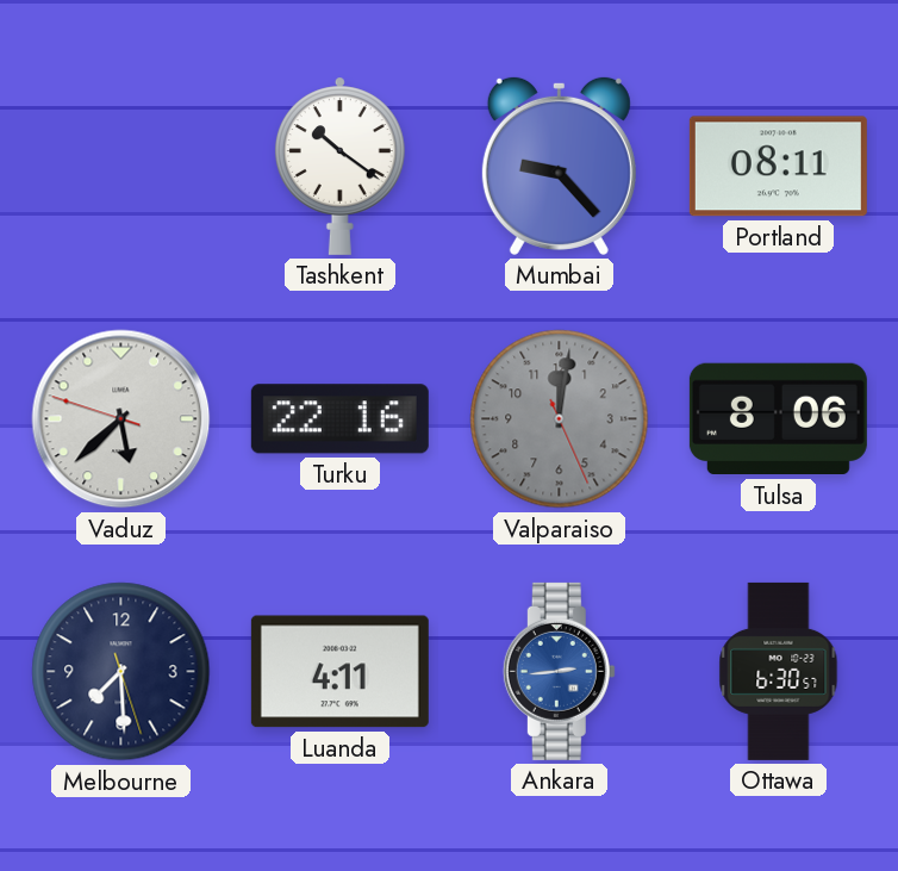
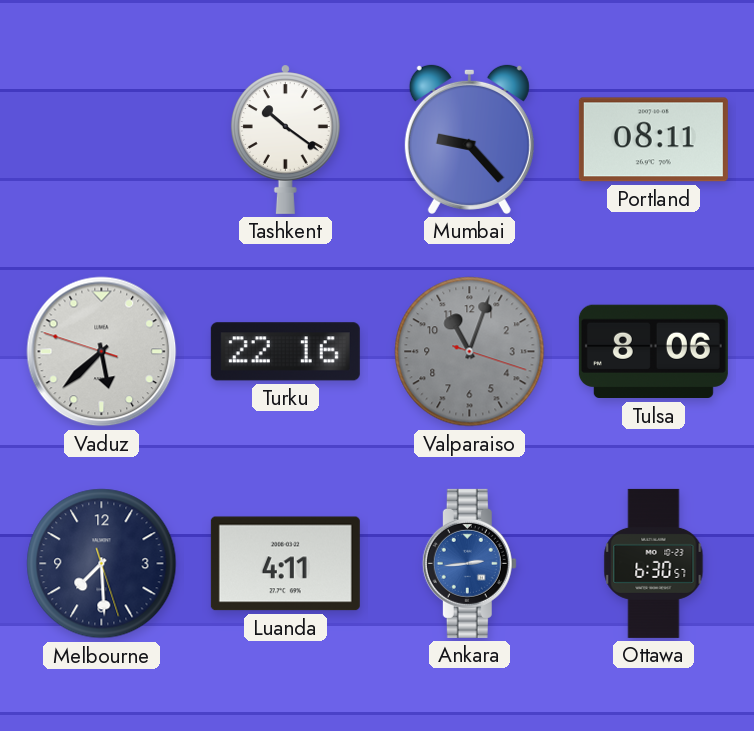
Valparaiso: 12:01 -> 11:03 (470, 352)
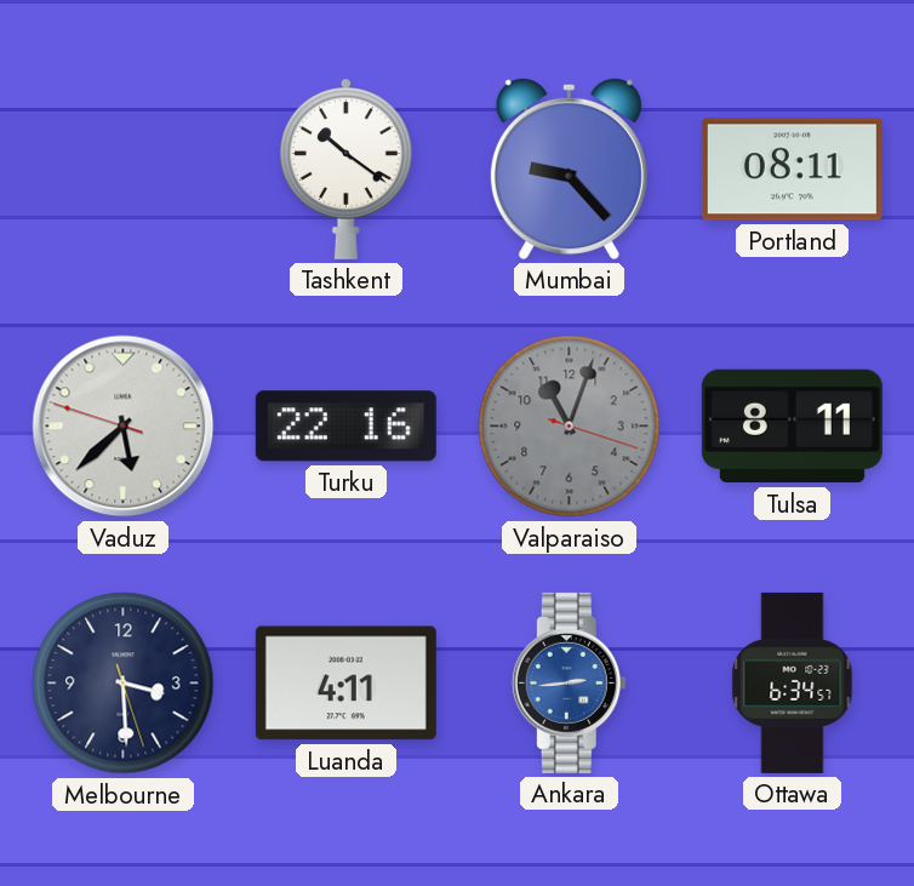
Tulsa: 8:06 -> 8:11 (792, 427)
Melbourne: 7:29 -> 3:29 (124, 684)
Ottawa: 6:30 -> 6:34 (793, 682)
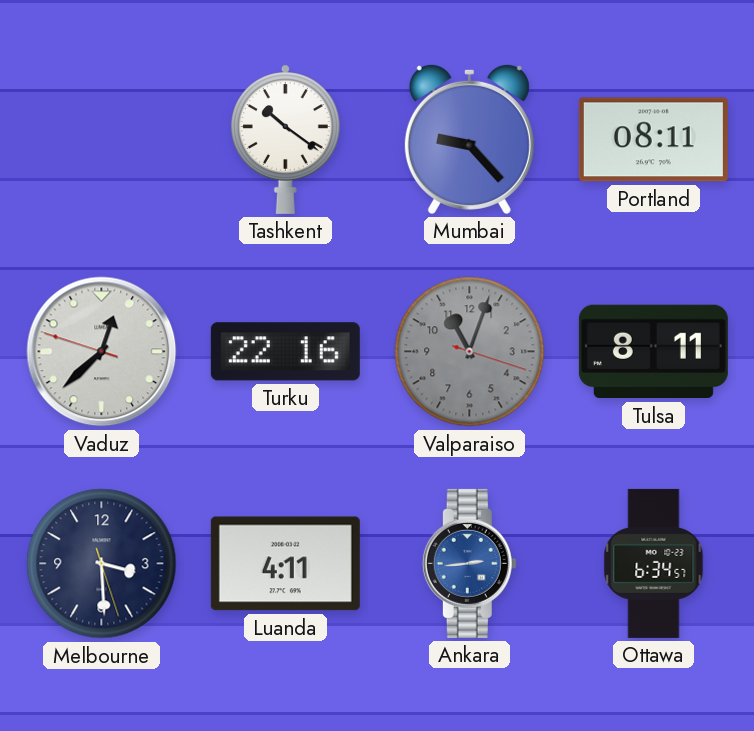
Vaduz: 5:37 -> 12:37 (102, 352)
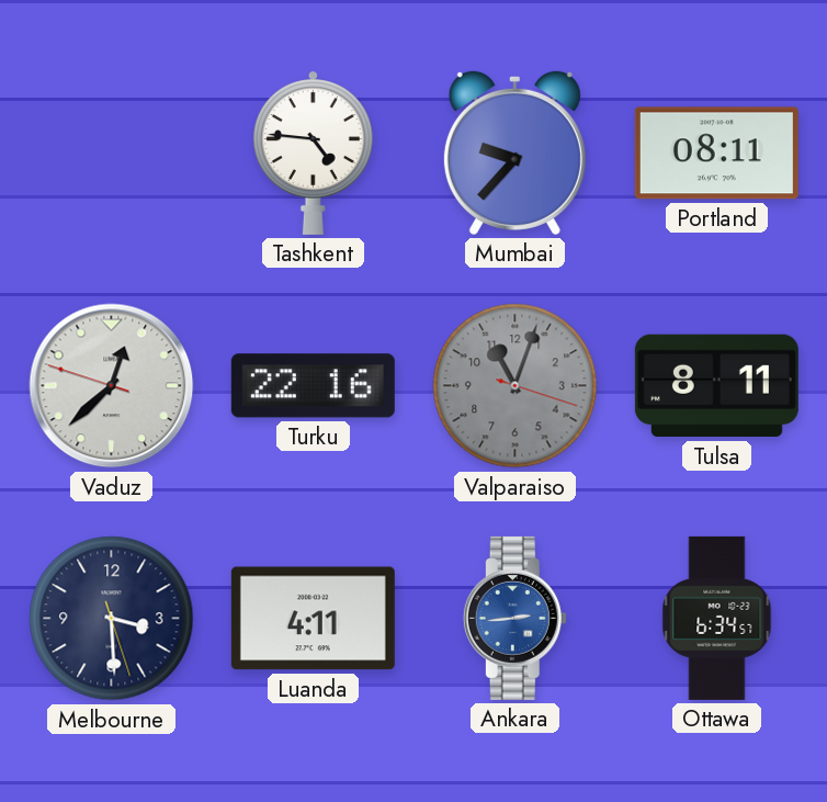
Tashkent: 10:21 -> 4:46 (313, 153)
Mumbai: 9:23 -> 9:37 (514, 153)
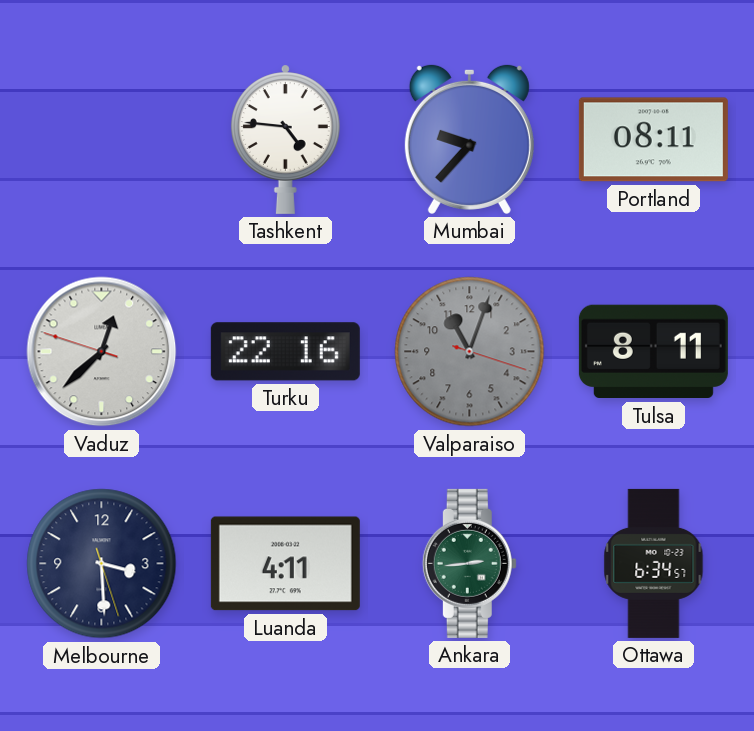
Ankara dial: blue -> green (469, 563)
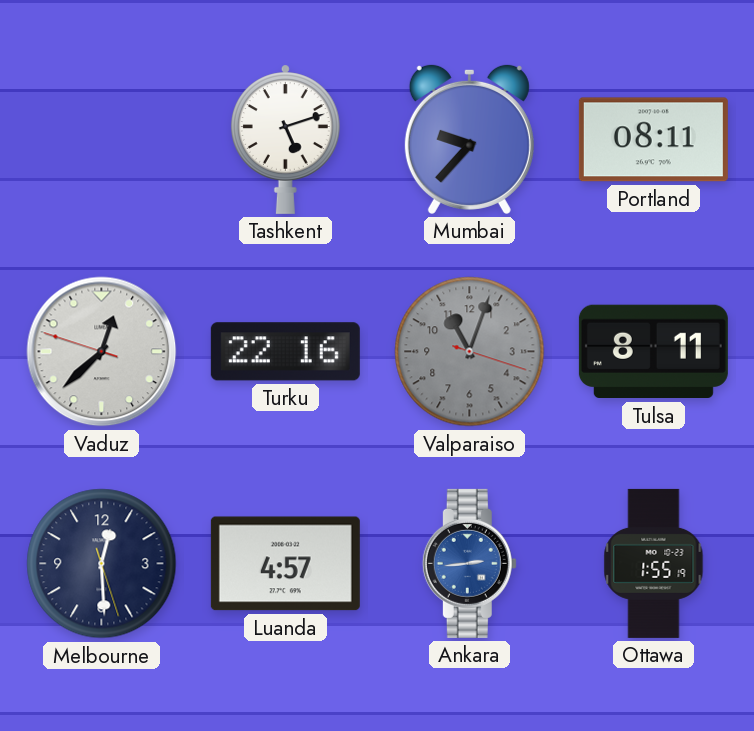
Tashkent: 4:46 -> 5:12 (285, 139)
Melbourne: 3:29 -> 12:29 (102, 564)
Luanda: 4:11 -> 4:57 (285, 564)
Ankara dial: green -> blue (469, 563)
Ottawa: 6:34 -> 1:55 (654, 563)
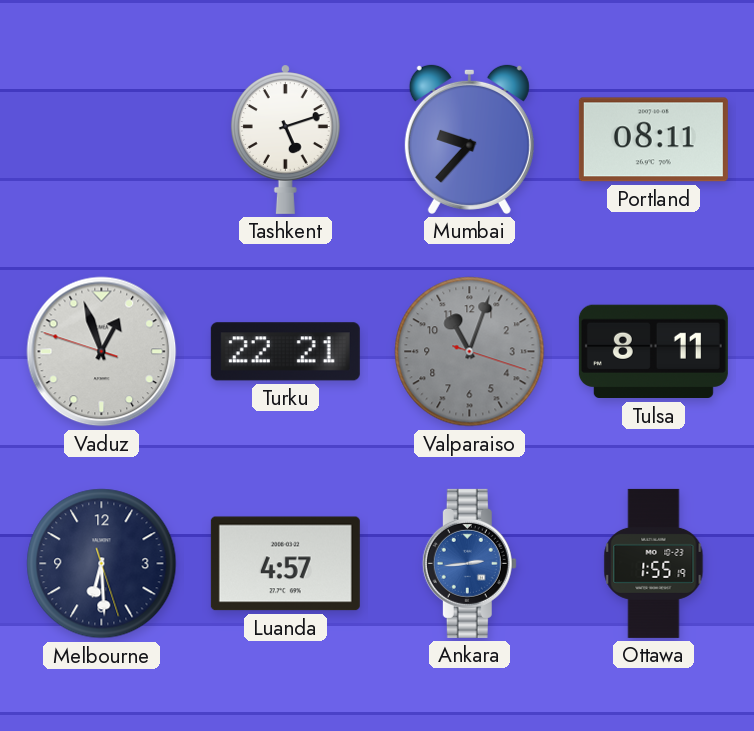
Vaduz: 12:37 -> 12:56 (102, 352)
Turku: 22:16 -> 22:21 (285, 352)
Melbourne: 12:29 -> 6:29 (102, 564)
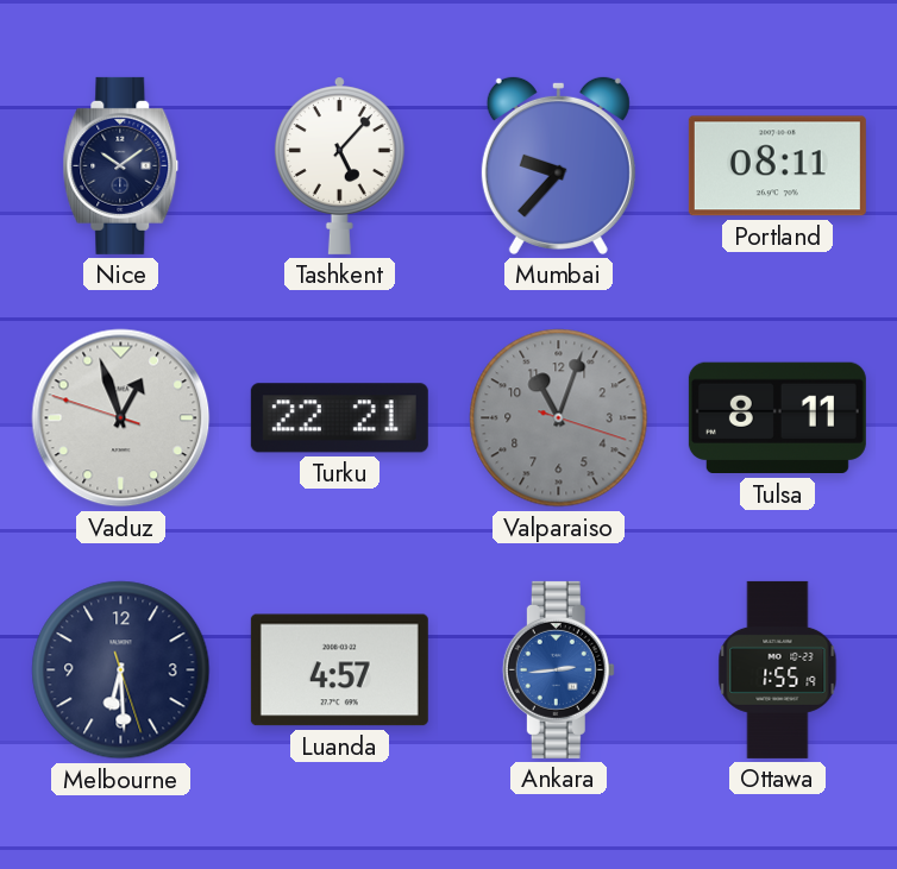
Nice: none -> 10:09 (121, 165)
Tashkent: 5:12 -> 5:07 (339, 165)
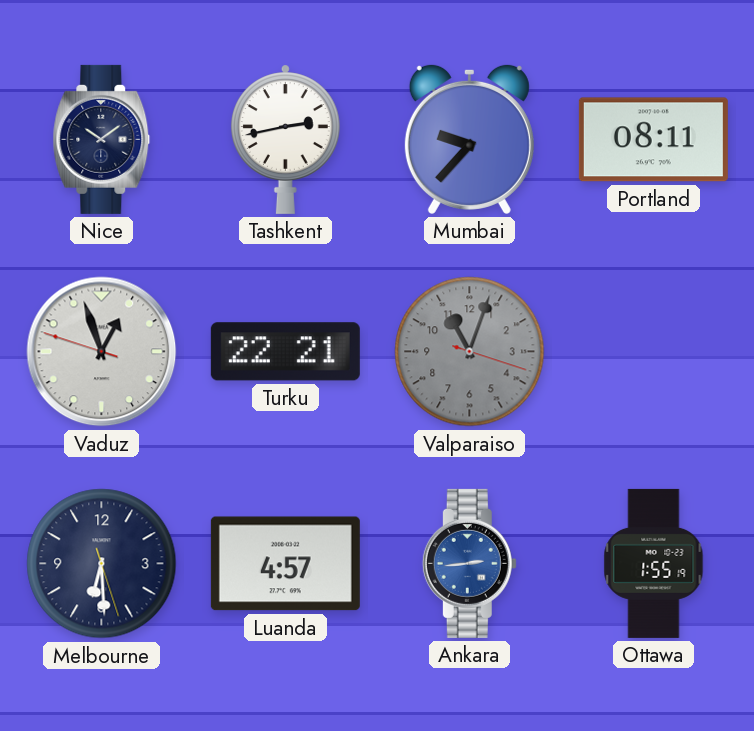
Tashkent: 5:07 -> 2:43 (285, 139)
Tulsa: 8:11 -> none (777, 418)
